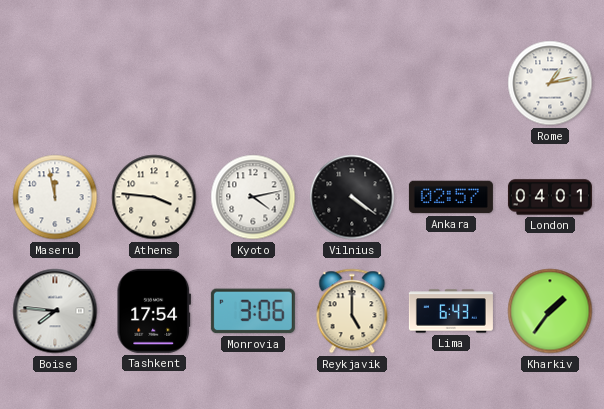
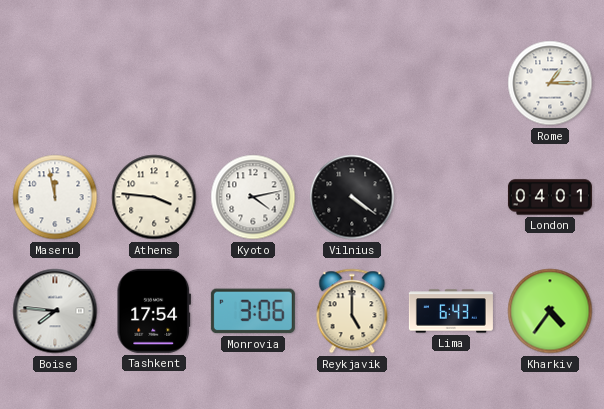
Rome: 1:13 -> 1:15 (550, 83)
Ankara: 02:57 -> none (451, 197)
Kharkiv: 1:36 -> 4:36 (550, 311)
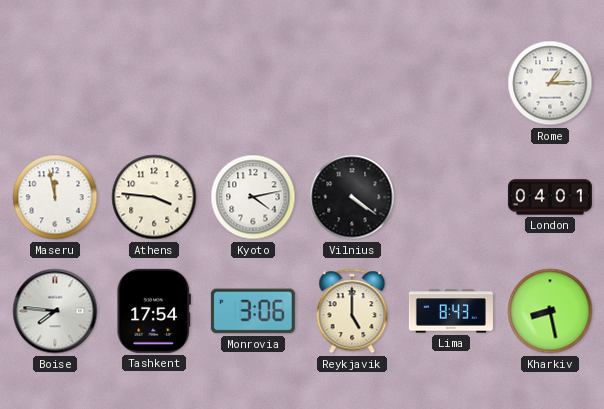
Lima: 6:43 -> 8:43 (451, 311)
Kharkiv: 4:36 -> 8:28 (550, 311)
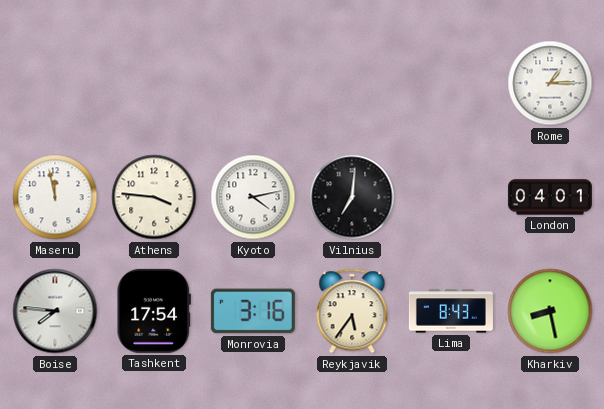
Vilnius: 4:21 -> 7:01 (352, 197)
Monrovia: 3:06 -> 3:16 (253, 311)
Reykjavik: 5:00 -> 5:36 (352, 311)
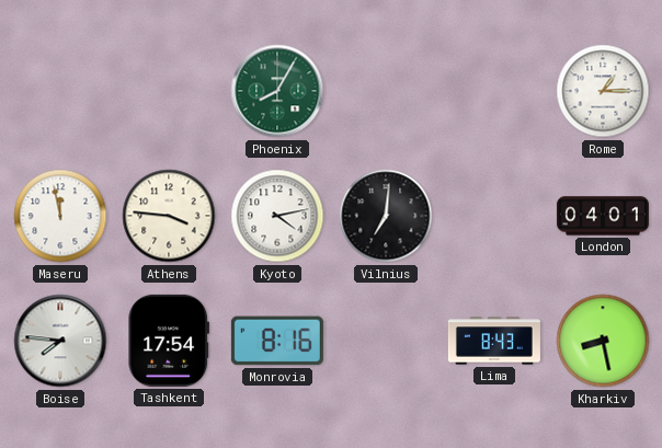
Phoenix: none -> 8:05 (277, 91)
Monrovia: 3:16 -> 8:16 (277, 341)
Reykjavik: 5:36 -> none (352, 311)
